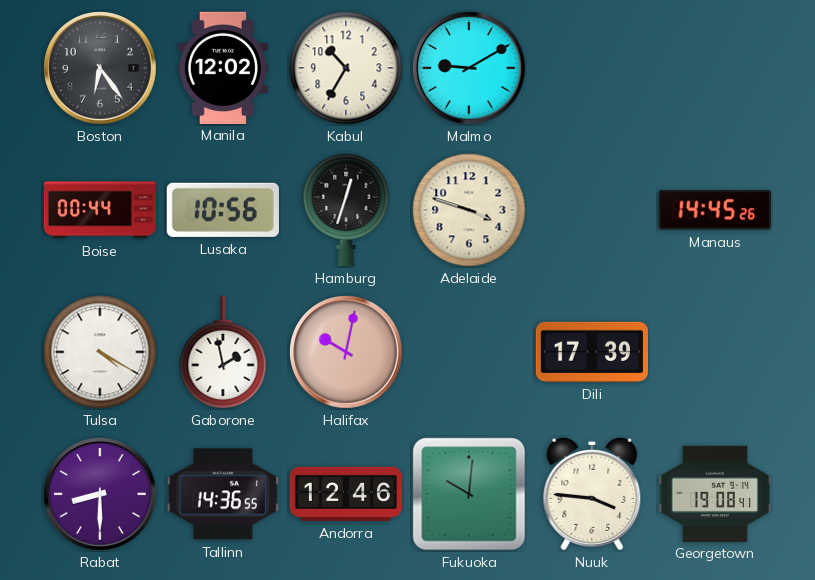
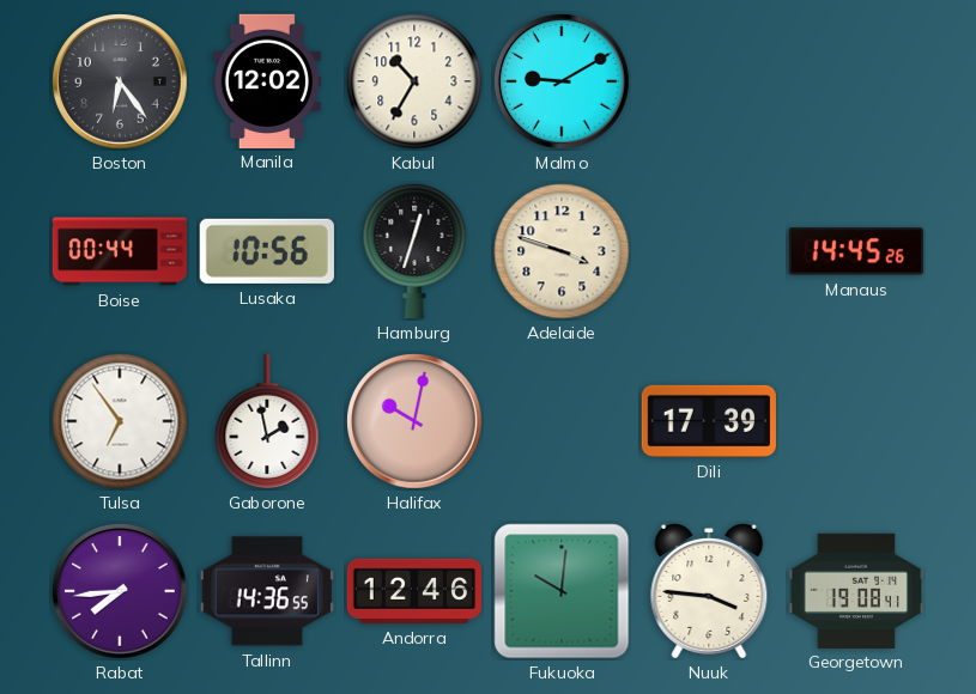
Tulsa: 4:20 -> 6:54 (120, 421)
Rabat: 8:30 -> 7:44 (120, 591)
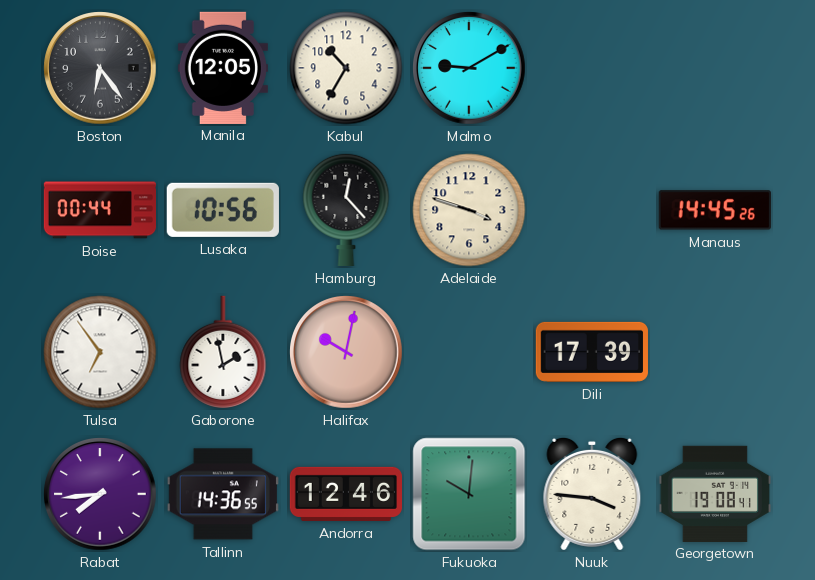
Manila: 12:02 -> 12:05 (223, 67)
Hamburg: 12:33 -> 12:23 (346, 209)
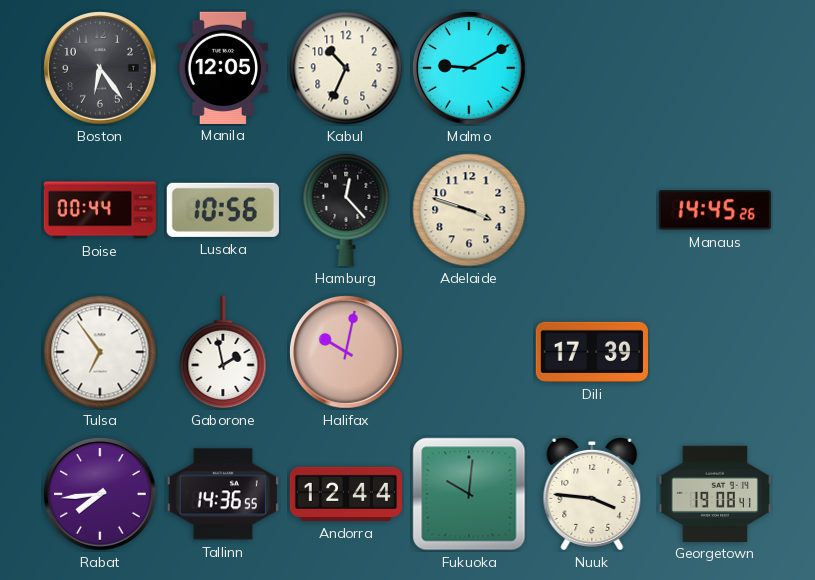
Kabul: 10:35 -> 10:34 (346, 68)
Andorra: 12:46 -> 12:44 (345, 494)
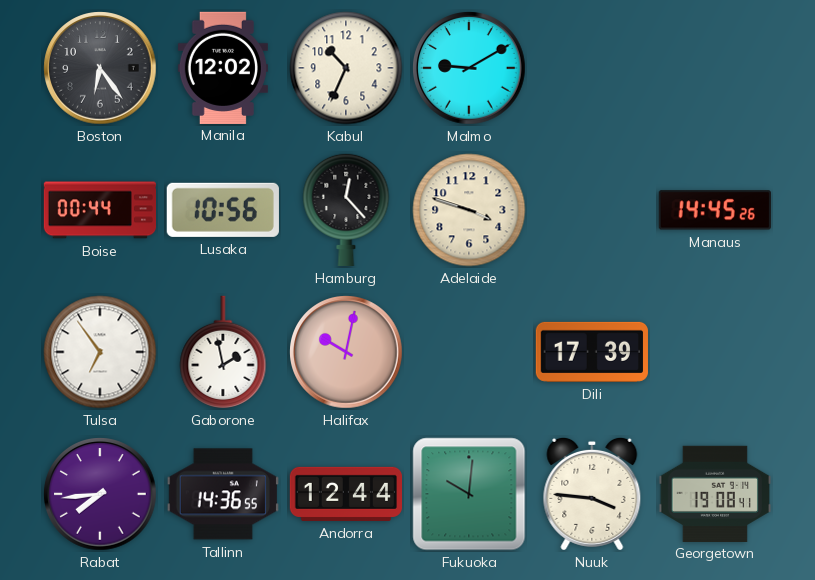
Manila: 12:05 -> 12:02 (223, 67)
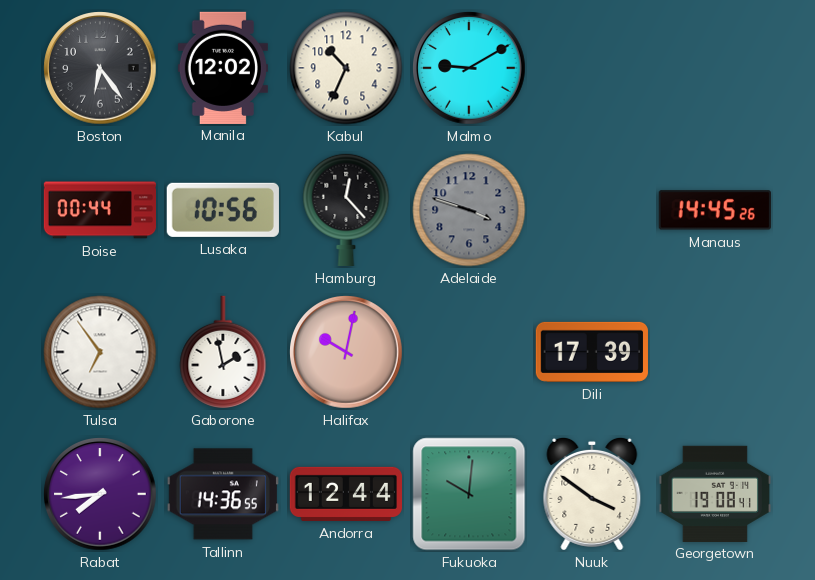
Adelaide dial: cream -> grey (469, 210)
Nuuk: 3:46 -> 3:51 (592, 494)
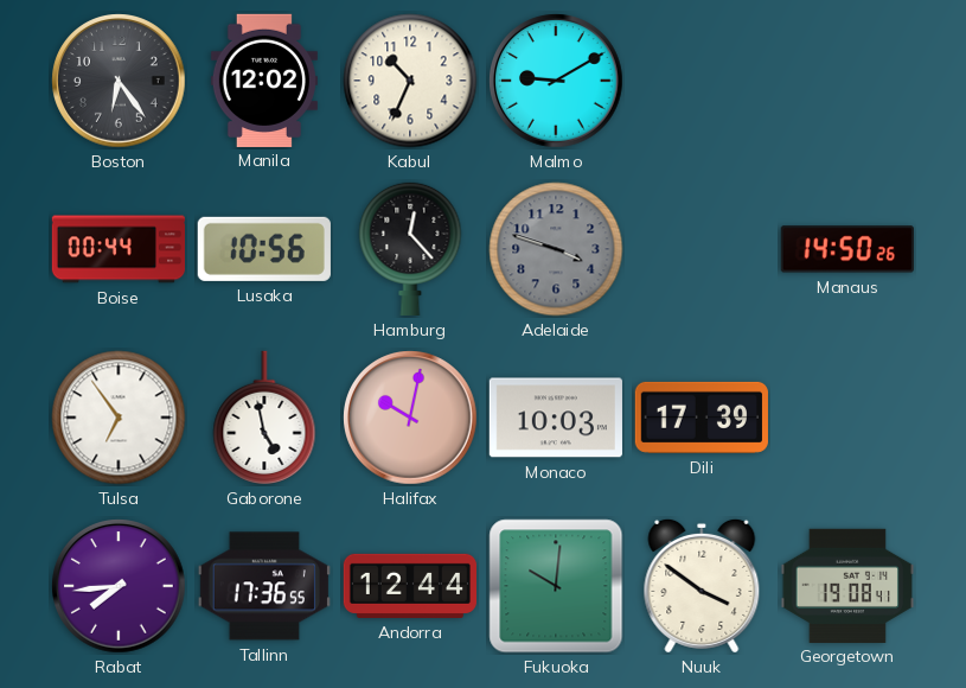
Manaus: 14:45 -> 14:50 (847, 249)
Gaborone: 1:58 -> 4:58 (264, 418)
Monaco: none -> 10:03 (556, 418)
Tallinn: 14:36 -> 17:36 (264, 586)
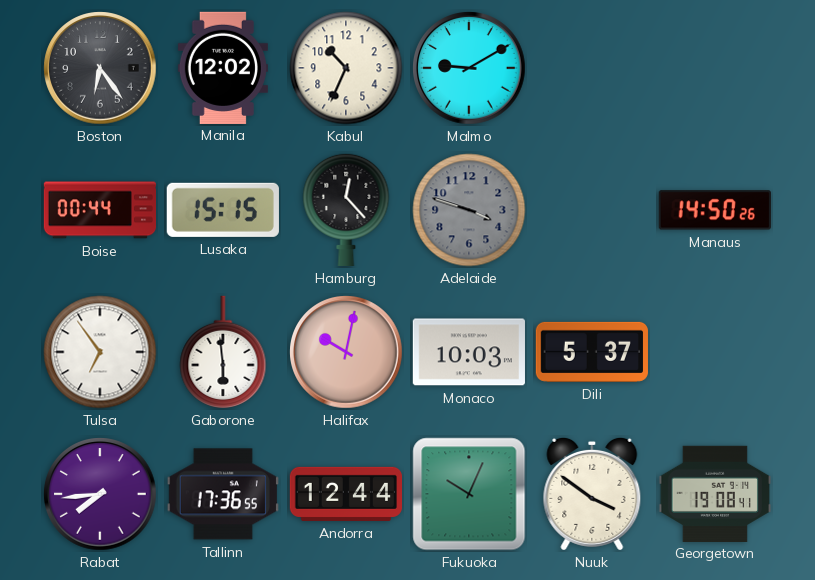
Lusaka: 10:56 -> 15:15 (223, 210)
Gaborone: 4:58 -> 5:59 (223, 352)
Dili: 17:39 -> 5:37 (592, 352)
Fukuoka: 10:01 -> 10:04 (469, 494)
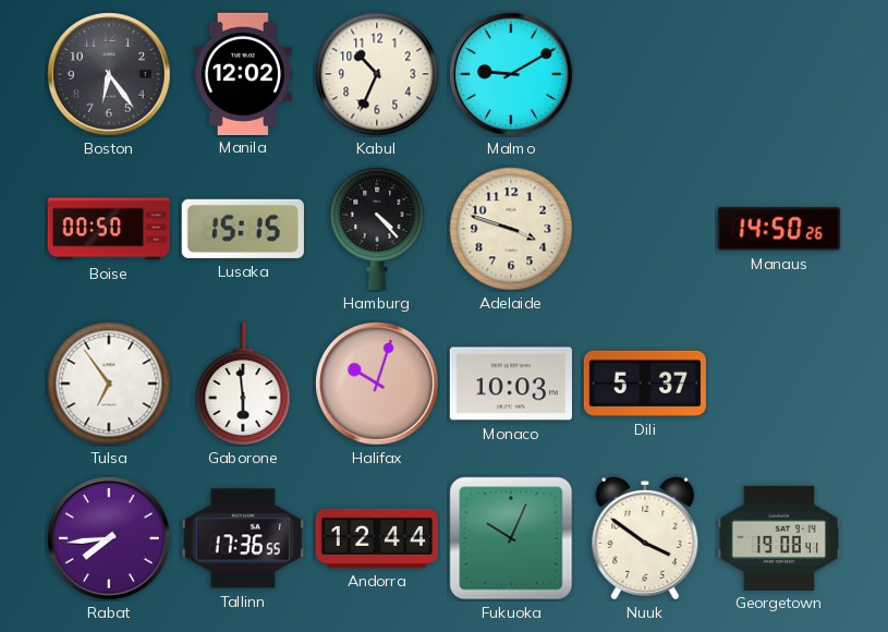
Boise: 00:44 -> 00:50 (108, 229)
Hamburg: 12:23 -> 4:23 (377, 228)
Adelaide dial: grey -> cream (511, 229)
Halifax: 10:02 -> 10:03 (377, 384)
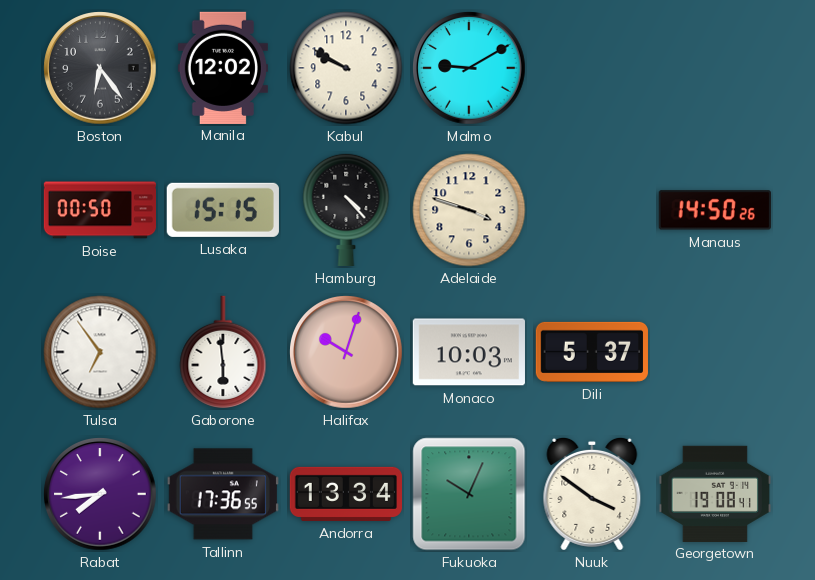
Kabul: 10:34 -> 9:50 (346, 68)
Andorra: 12:44 -> 13:34 (345, 494)
